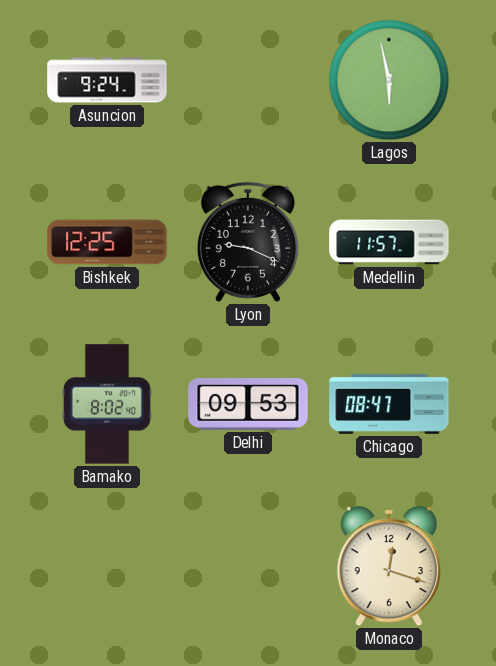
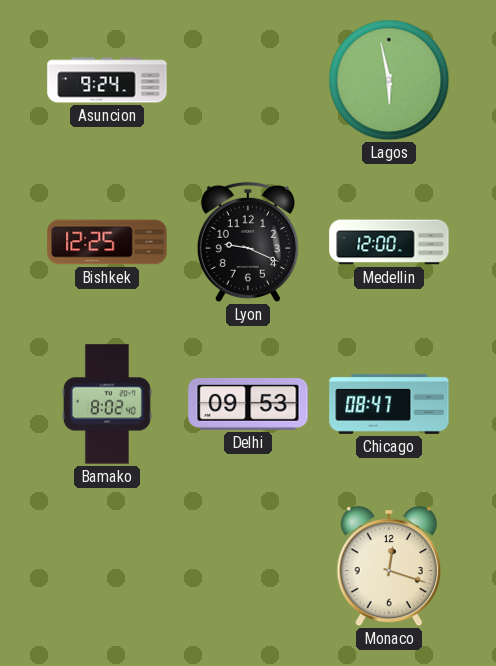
Medellin: 11:57 -> 12:00 (389, 242)
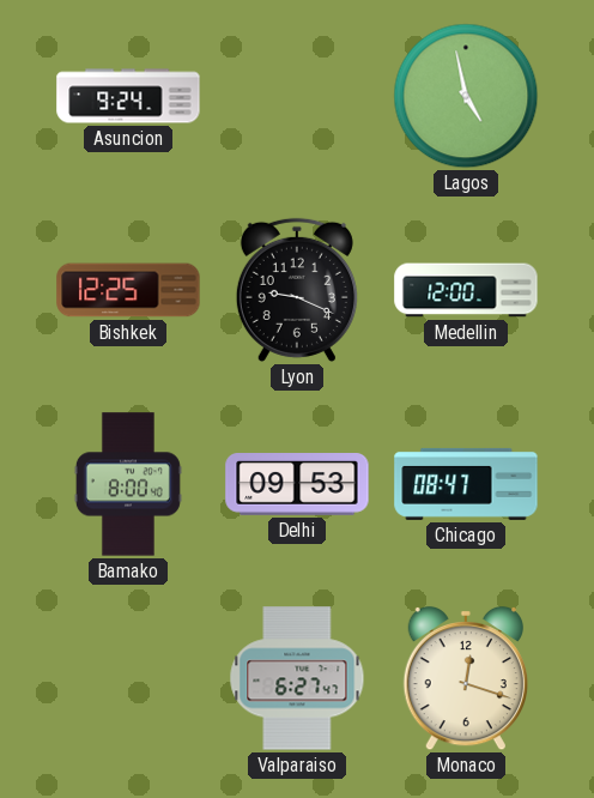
Lagos: 5:58 -> 4:58 (466, 96)
Bamako: 8:02 -> 8:00 (128, 484)
Valparaiso: none -> 6:27 (297, 678)
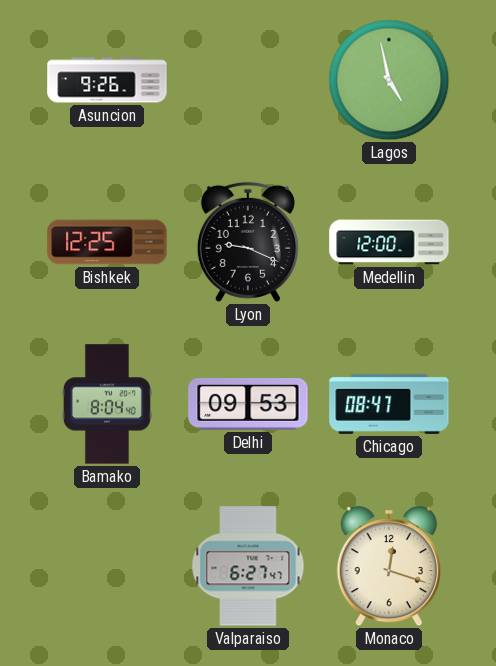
Asuncion: 9:24 -> 9:26 (107, 80)
Bamako: 8:00 -> 8:04 (107, 404)
